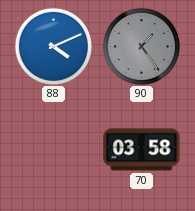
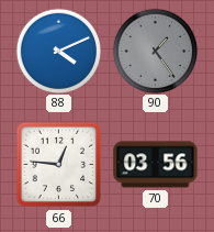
66: none -> 12:46 (59, 165)
70: 03:58 -> 03:56 (156, 165)
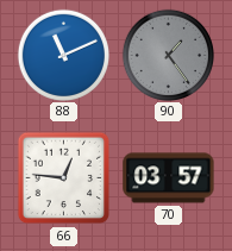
88: 4:11 -> 11:11 (63, 55)
70: 03:56 -> 03:57 (169, 178)
